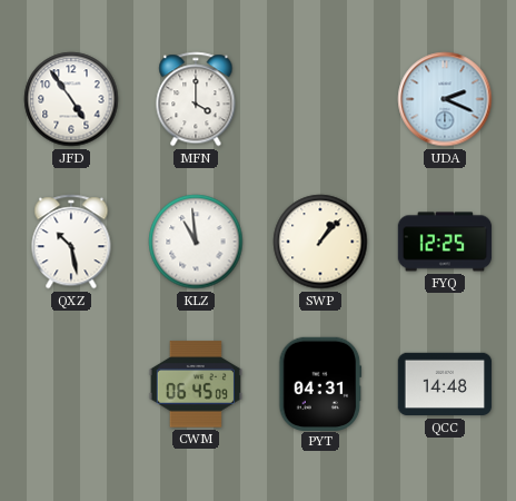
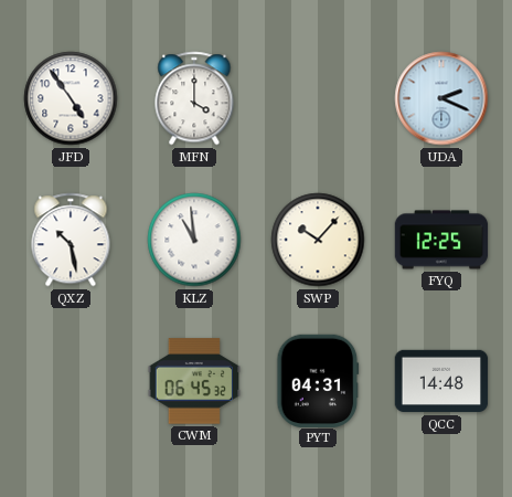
SWP: 1:07 -> 10:07 (318, 240)
CWM: 06:45:09 -> 06:45:32 (193, 381)
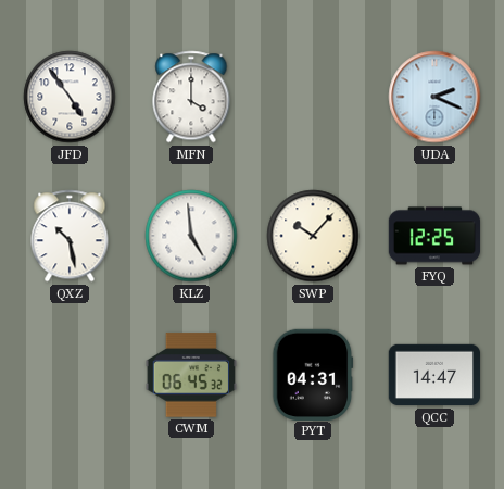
KLZ: 10:59 -> 4:59 (191, 236)
QCC: 14:48 -> 14:47 (434, 375)
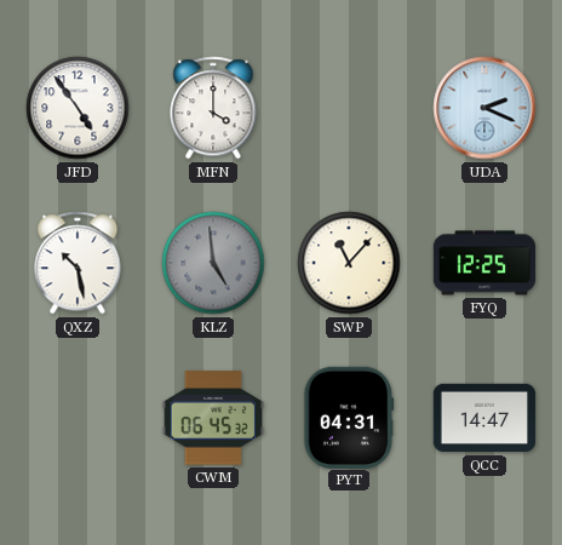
KLZ dial: white -> grey (213, 263)
SWP: 10:07 -> 11:07 (349, 263)
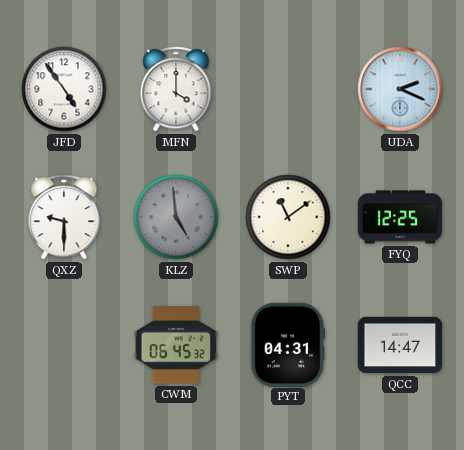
QXZ: 10:28 -> 9:30 (64, 217)
SWP: 11:07 -> 11:09 (288, 217)
